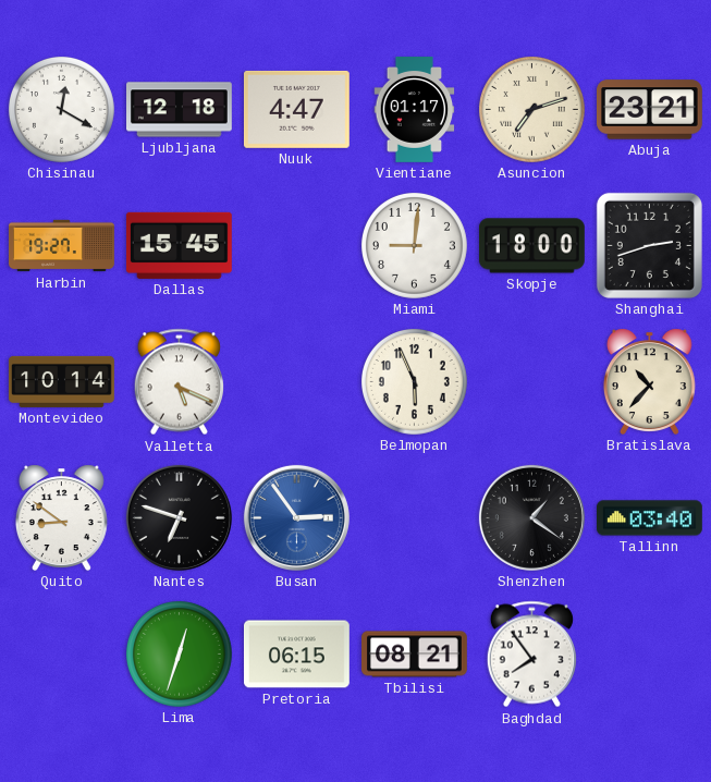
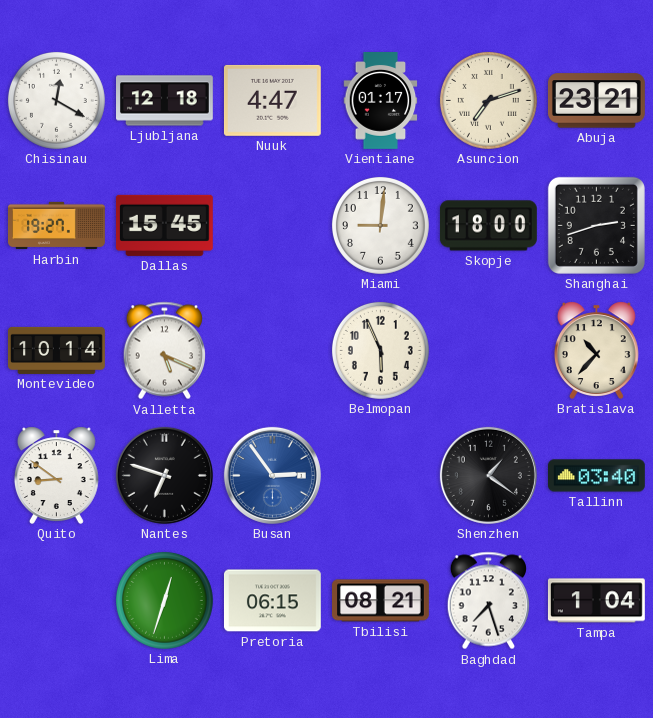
Baghdad: 7:54 -> 7:27 (488, 601)
Tampa: none -> 1:04 (596, 601)
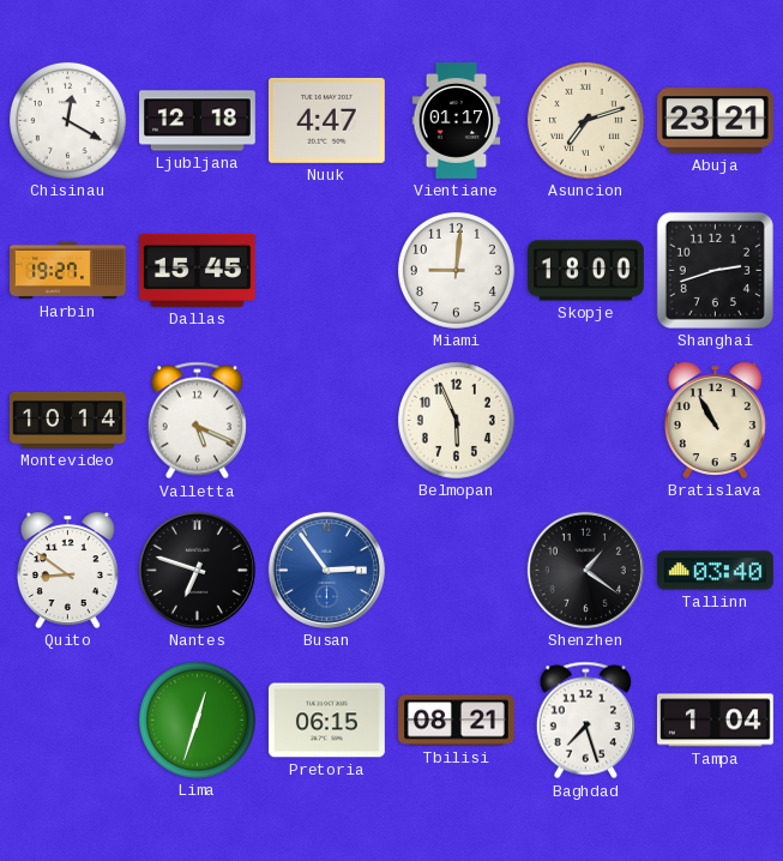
Bratislava: 10:37 -> 10:55 (715, 420)
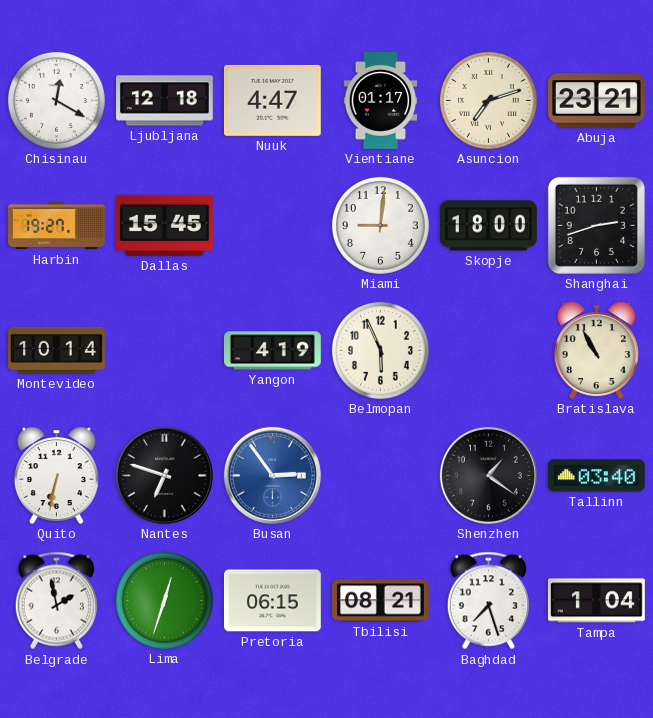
Valletta: 5:19 -> none (197, 421)
Yangon: none -> 4:19 (273, 351)
Quito: 8:51 -> 6:32 (56, 475)
Belgrade: none -> 1:58 (56, 601)
